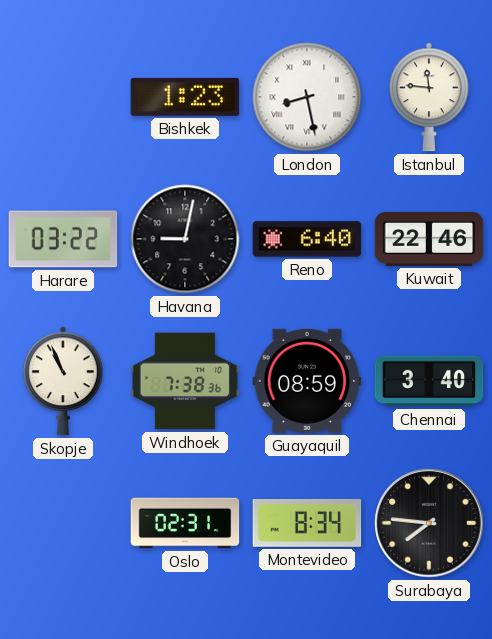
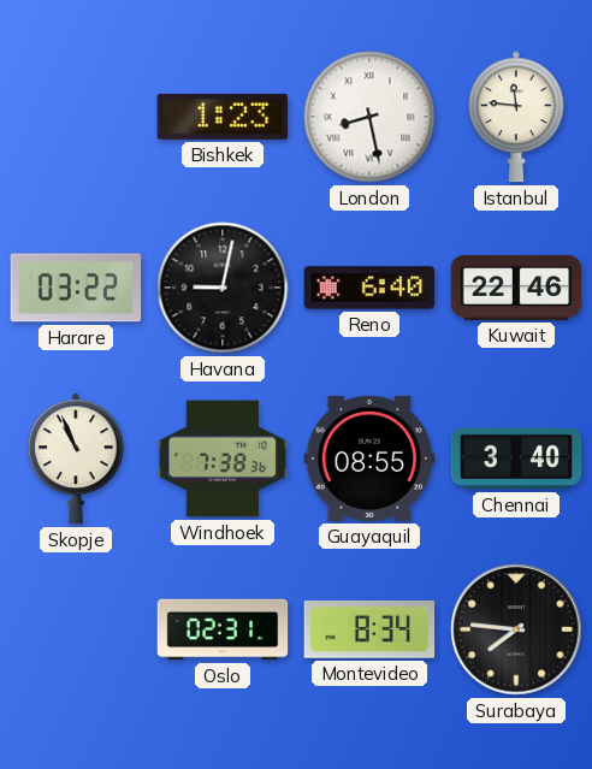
Guayaquil: 08:59 -> 08:55 (369, 459)
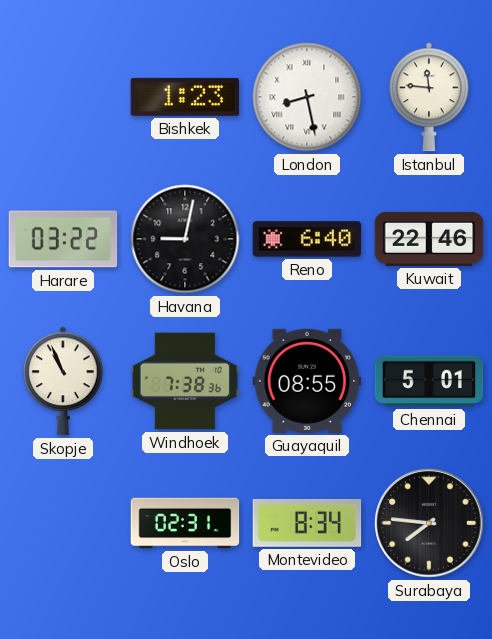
Chennai: 3:40 -> 5:01 (429, 381)
